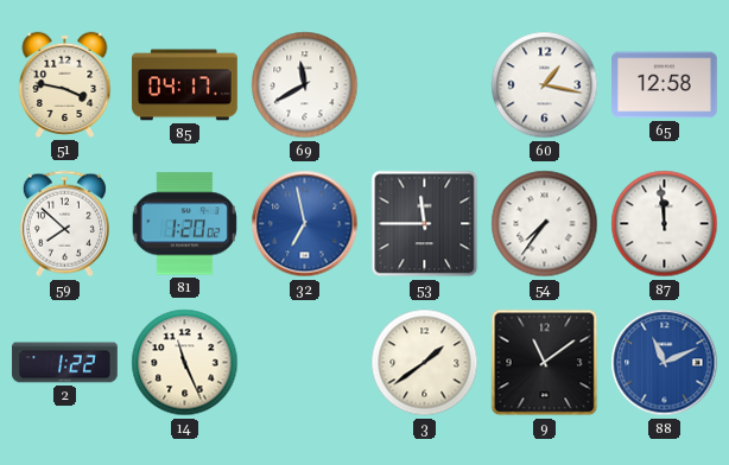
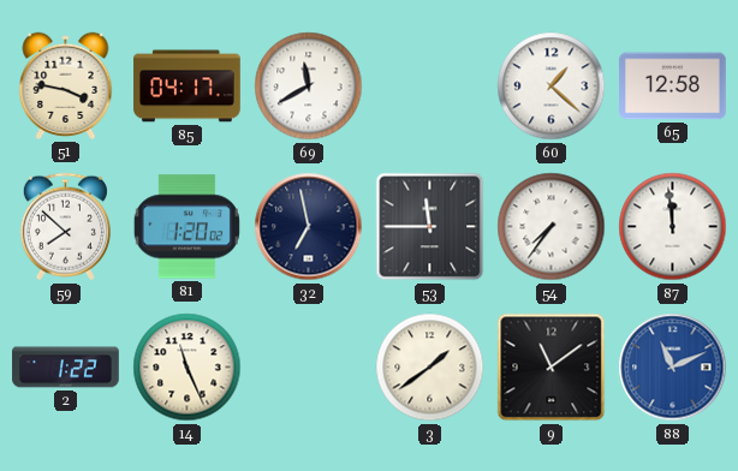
60: 1:17 -> 1:22 (552, 87)
32 dial: blue -> navy (309, 227)
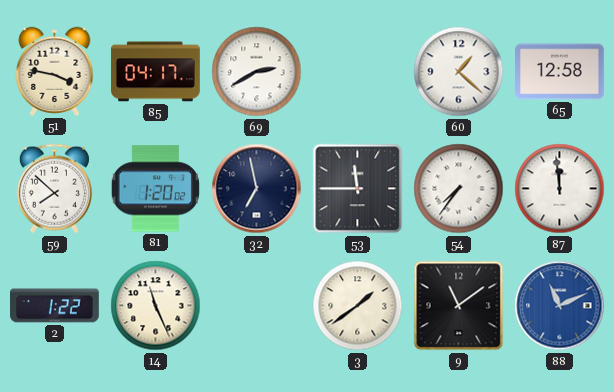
69: 11:40 -> 2:40 (257, 72)
